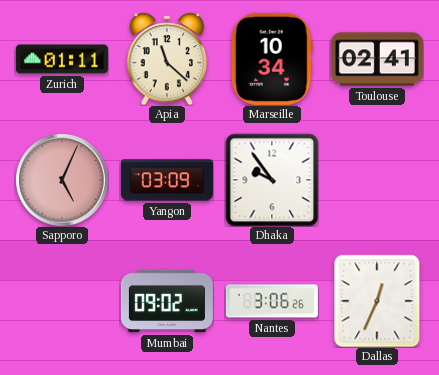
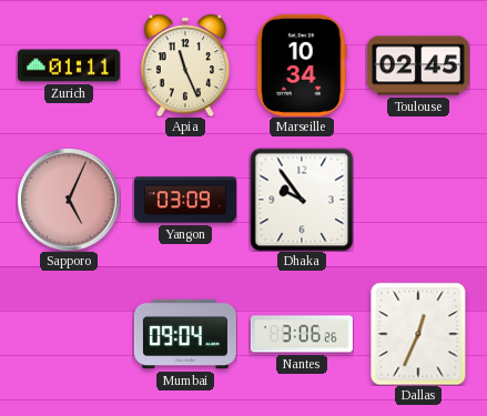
Apia: 11:22 -> 11:26 (185, 65)
Toulouse: 02:41 -> 02:45 (418, 65)
Mumbai: 09:02 -> 09:04 (185, 334)
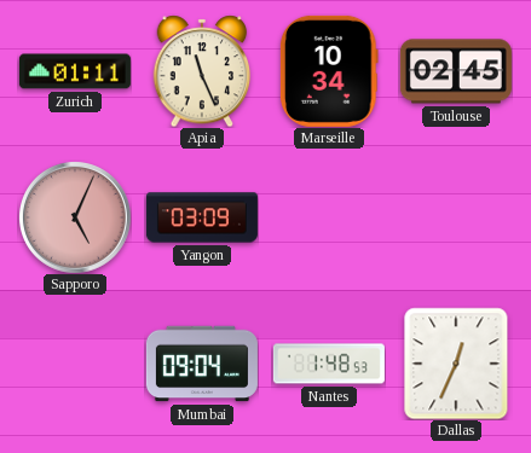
Dhaka: 9:54 -> none (302, 200)
Nantes: 3:06 -> 1:48 (329, 364)
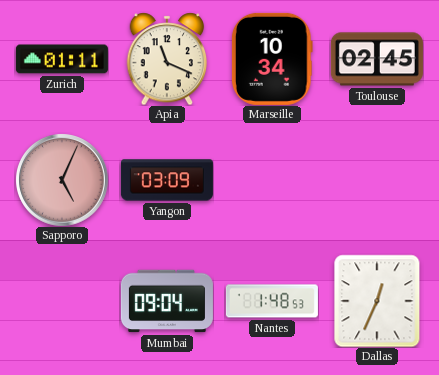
Apia: 11:26 -> 11:19 (167, 59)
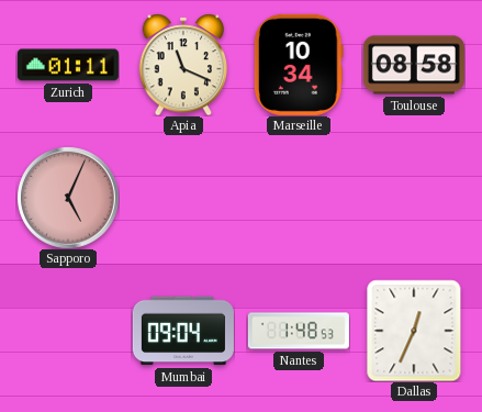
Toulouse: 02:45 -> 08:58 (414, 65)
Yangon: 03:09 -> none (167, 180)
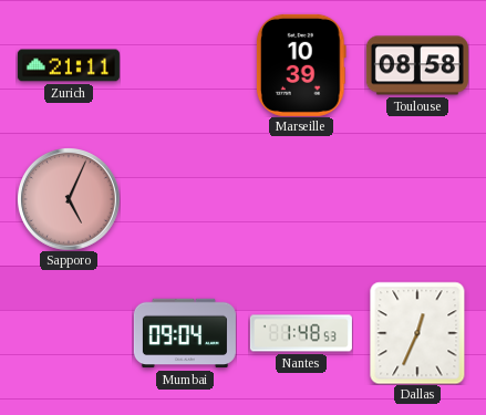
Zurich: 01:11 -> 21:11 (69, 65)
Apia: 11:19 -> none (183, 65)
Marseille: 10:34 -> 10:39 (301, 65)
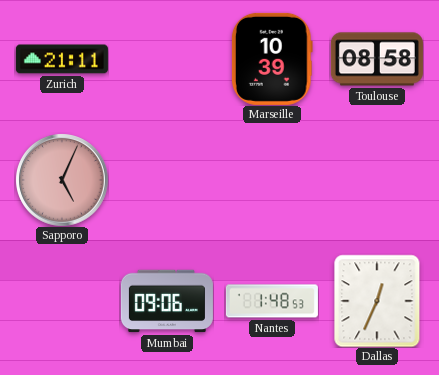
Mumbai: 09:04 -> 09:06 (167, 301)
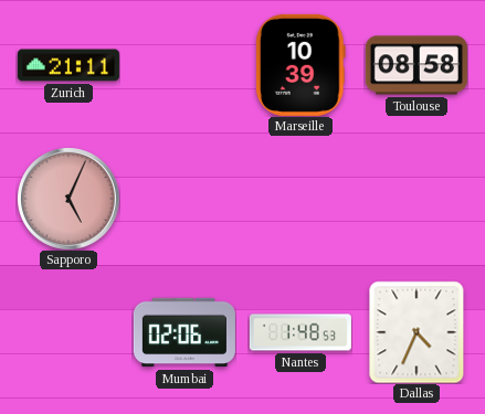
Mumbai: 09:06 -> 02:06 (184, 332)
Dallas: 12:34 -> 4:34 (417, 332)
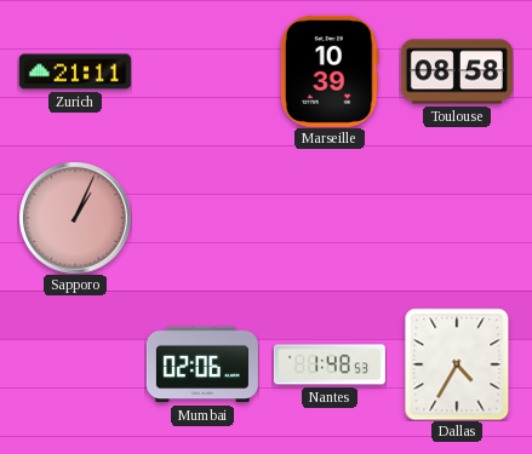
Sapporo: 5:04 -> 1:04 (75, 218)
Dallas: 4:34 -> 4:35 (457, 364)
